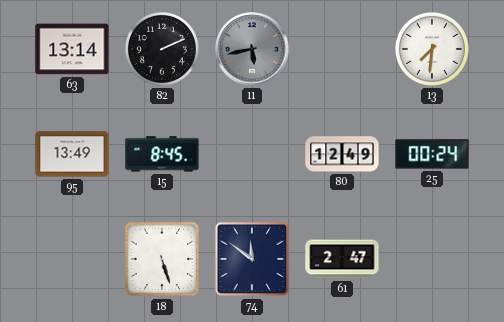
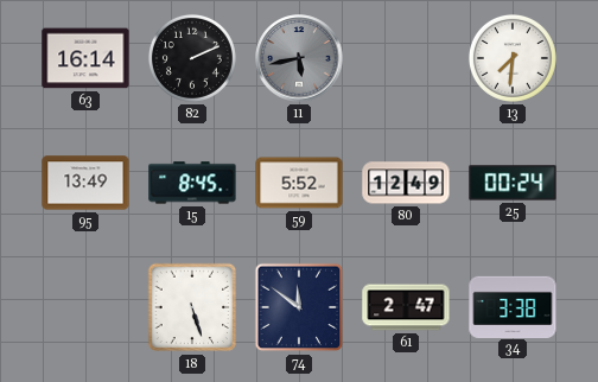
63: 13:14 -> 16:14 (85, 58)
59: none -> 5:52 (299, 183)
34: none -> 3:38 (513, 306)
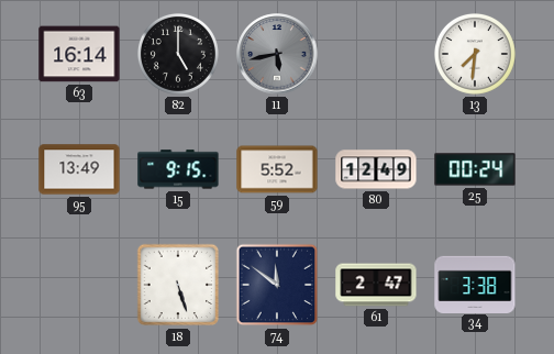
82: 2:11 -> 5:00 (178, 54)
15: 8:45 -> 9:15 (178, 169)
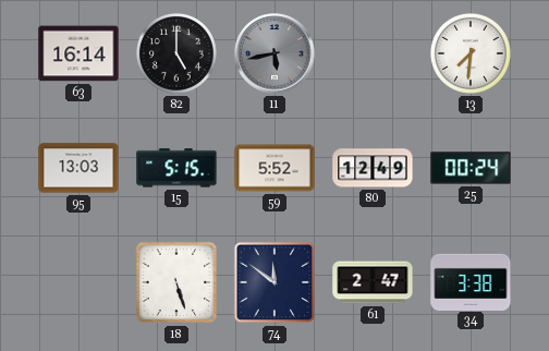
95: 13:49 -> 13:03 (78, 168)
15: 9:15 -> 5:15 (176, 168)
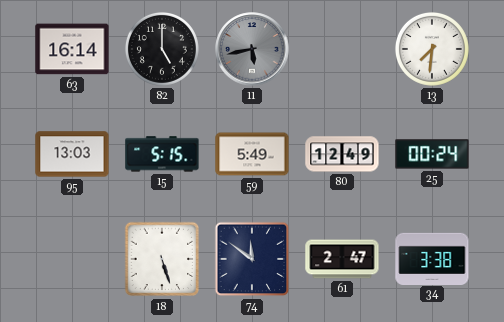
59: 5:52 -> 5:49 (252, 154)
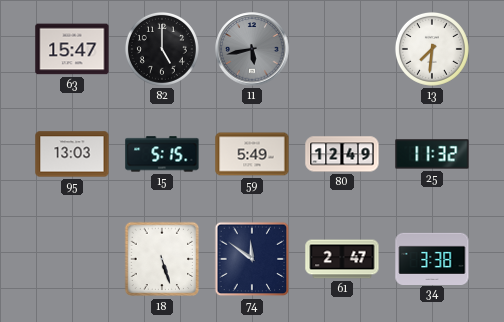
63: 16:14 -> 15:47 (72, 49)
25: 00:24 -> 11:32 (432, 154)
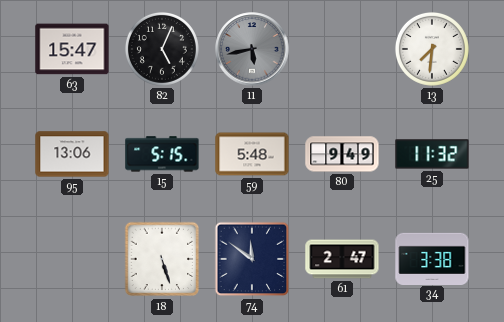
82: 5:00 -> 5:04 (162, 49)
95: 13:03 -> 13:06 (72, 154)
59: 5:49 -> 5:48 (252, 154)
80: 12:49 -> 9:49 (342, 154)
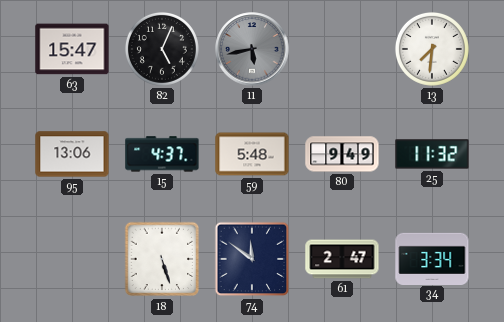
15: 5:15 -> 4:37 (162, 154)
34: 3:38 -> 3:34 (432, 258)
